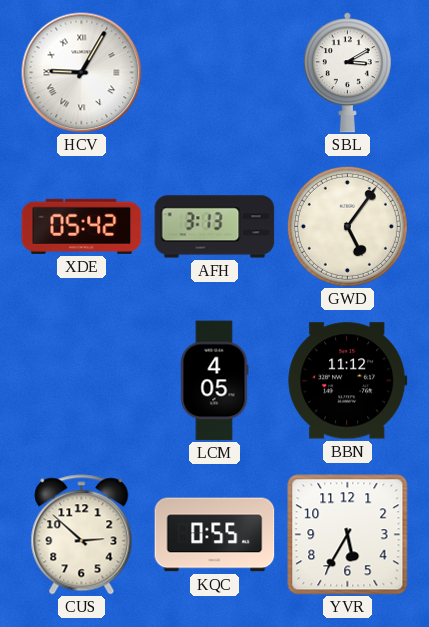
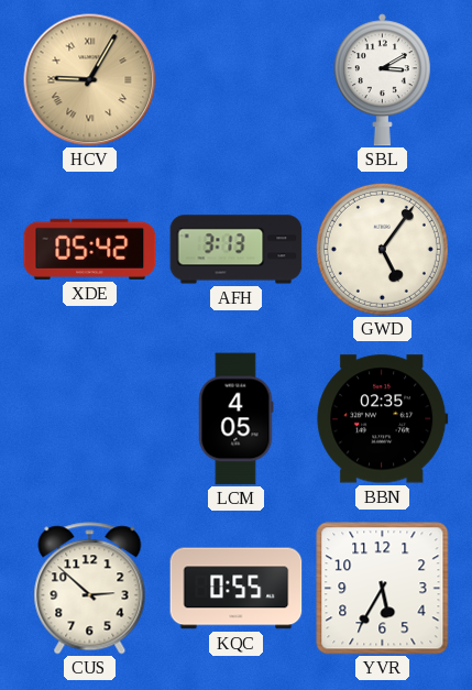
HCV dial: white -> champagne (90, 80)
BBN: 11:12 -> 02:35 (383, 419)
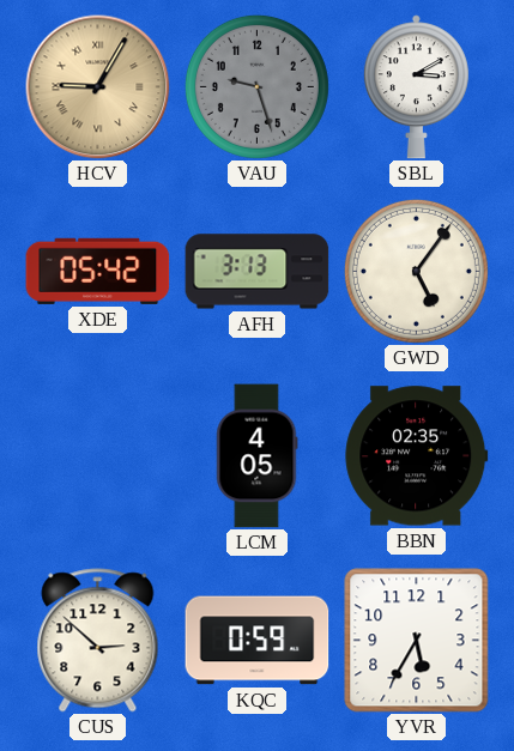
VAU: none -> 9:27 (256, 86)
KQC: 0:55 -> 0:59 (258, 641)
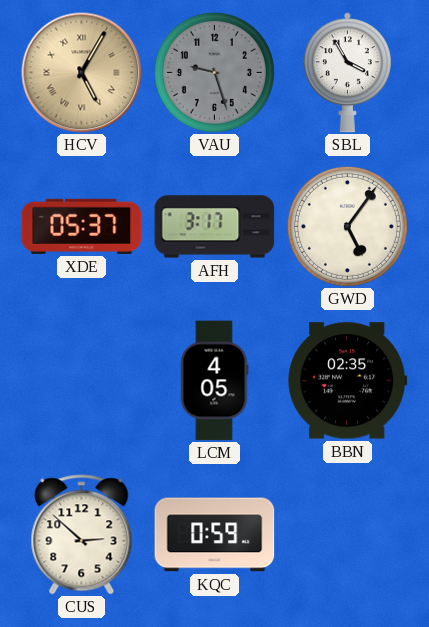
HCV: 9:05 -> 5:05 (82, 73)
SBL: 3:10 -> 3:55 (347, 73)
XDE: 05:42 -> 05:37 (82, 226)
AFH: 3:13 -> 3:17 (215, 227)
YVR: 5:35 -> none (417, 641)
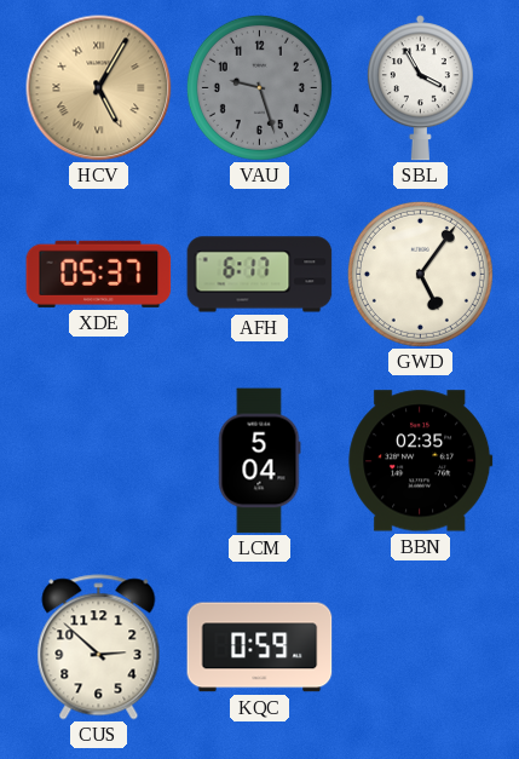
AFH: 3:17 -> 6:17 (260, 275)
LCM: 4:05 -> 5:04 (259, 461)
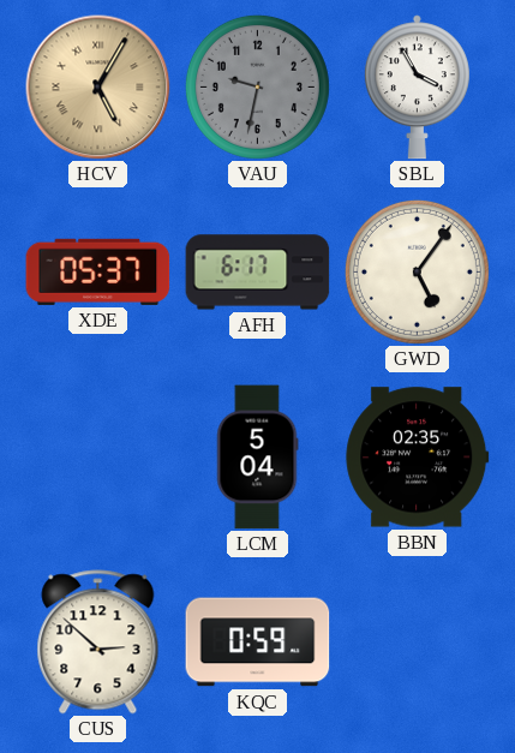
VAU: 9:27 -> 9:32 (257, 86)
